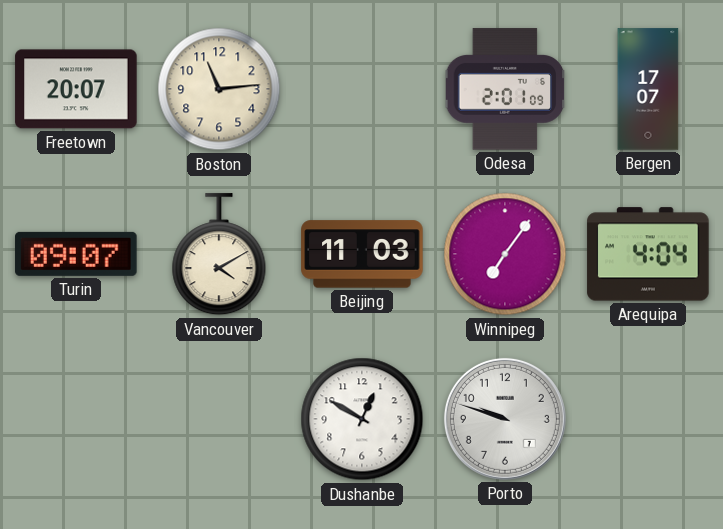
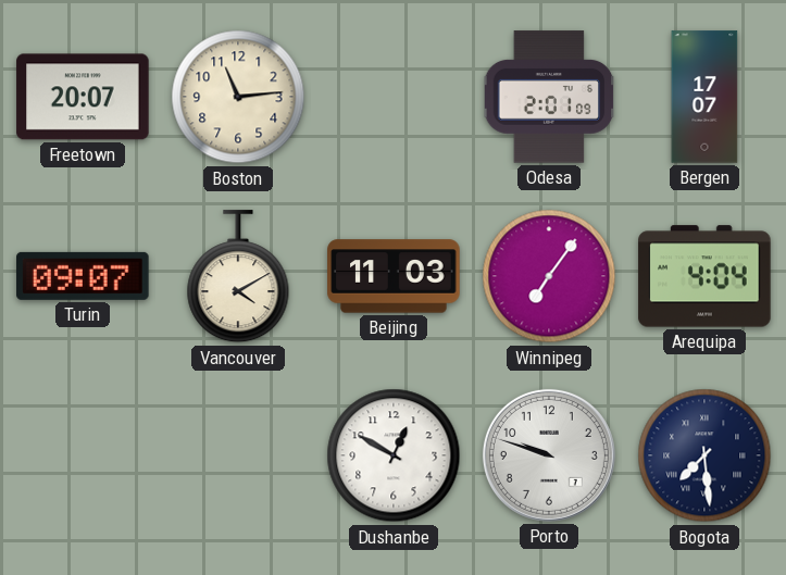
Bogota: none -> 7:29 (704, 455)
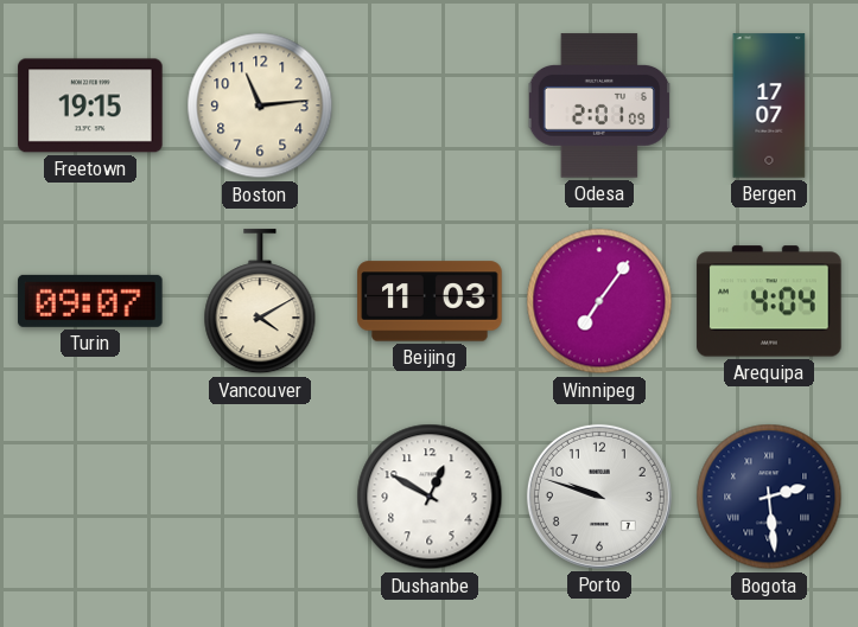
Freetown: 20:07 -> 19:15 (90, 105)
Bogota: 7:29 -> 2:29 (769, 497)
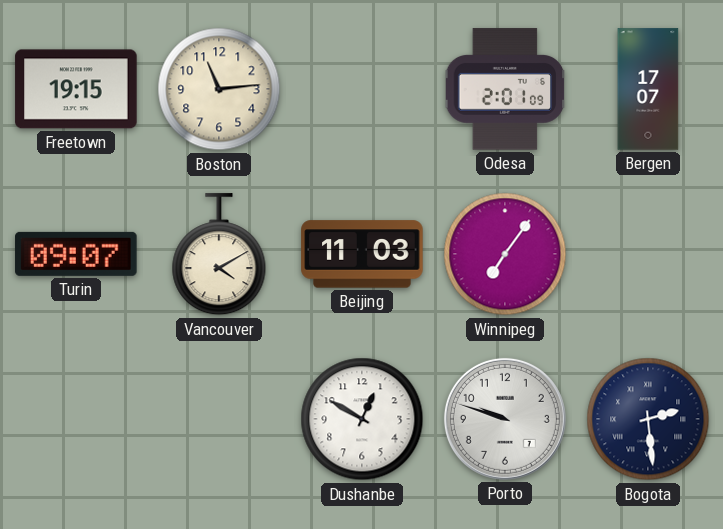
Arequipa: 4:04 -> none (769, 301)
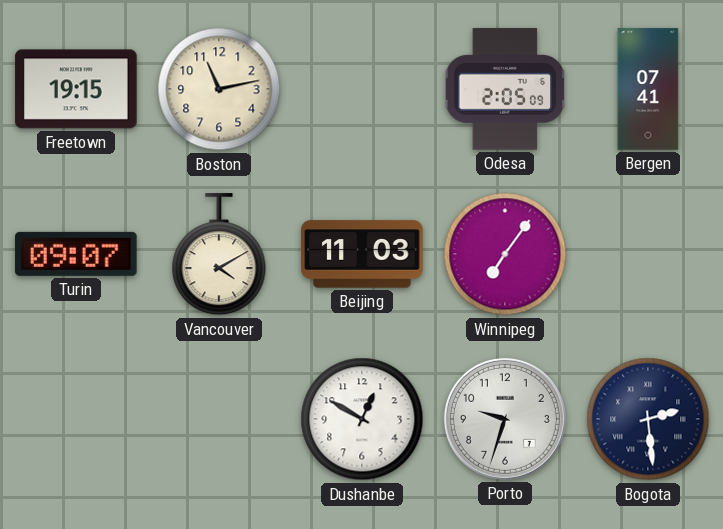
Boston: 11:14 -> 11:13 (219, 89)
Odesa: 2:01 -> 2:05 (505, 89)
Bergen: 17:07 -> 07:41 (648, 89)
Porto: 9:48 -> 9:33 (505, 419)
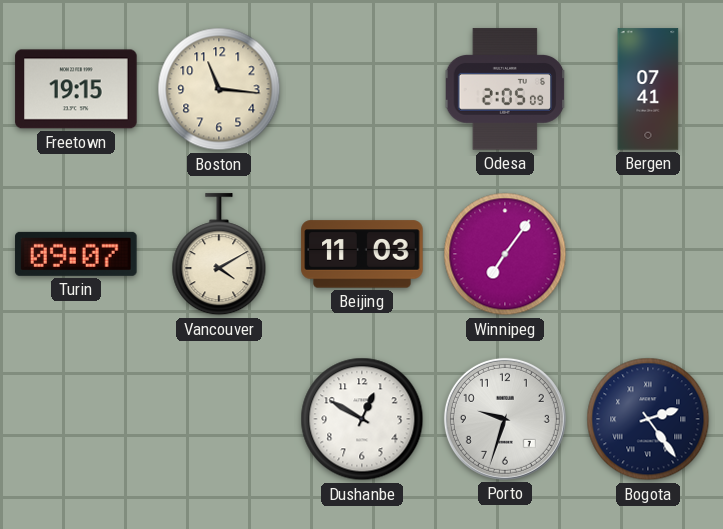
Boston: 11:13 -> 11:16 (219, 89)
Bogota: 2:29 -> 2:24 (648, 419)
